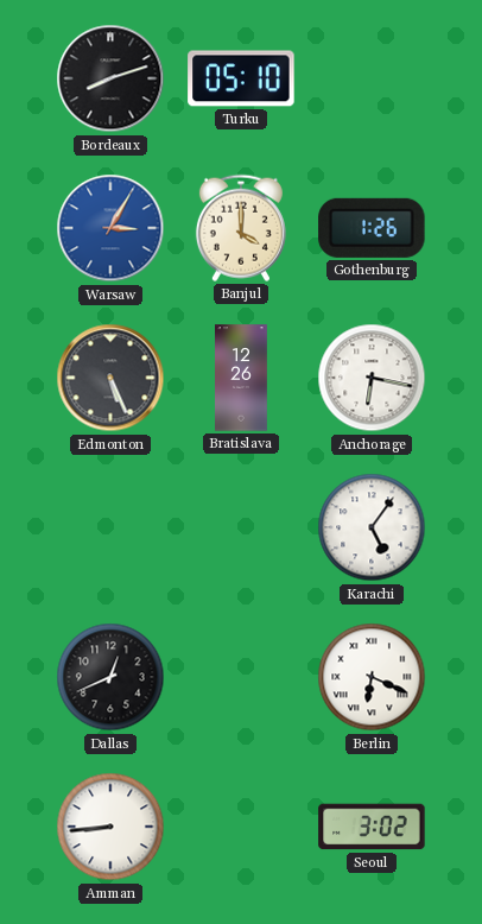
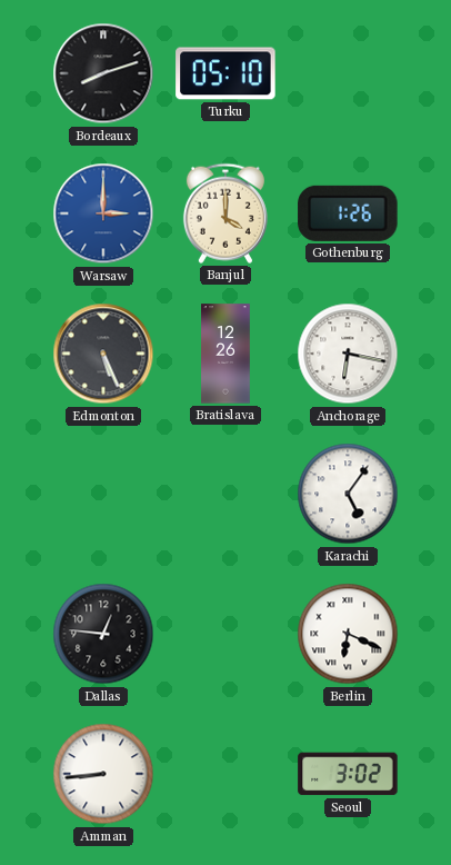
Warsaw: 3:05 -> 3:00 (103, 213)
Dallas: 12:41 -> 12:46 (103, 634)
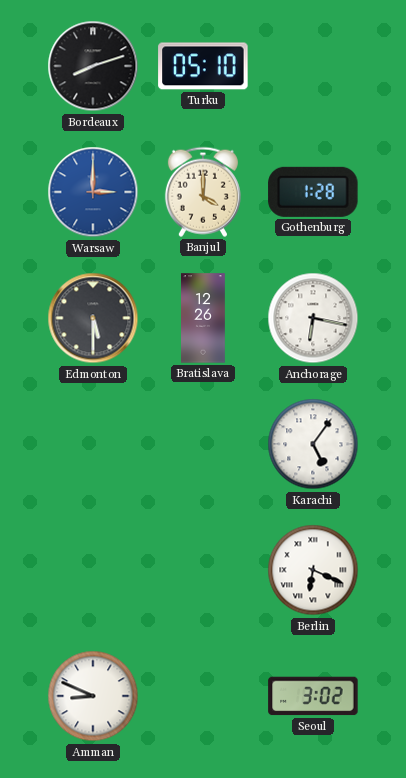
Gothenburg: 1:26 -> 1:28 (313, 192)
Edmonton: 5:26 -> 5:30 (93, 318)
Dallas: 12:46 -> none (103, 634)
Amman: 8:44 -> 8:49 (93, 696)
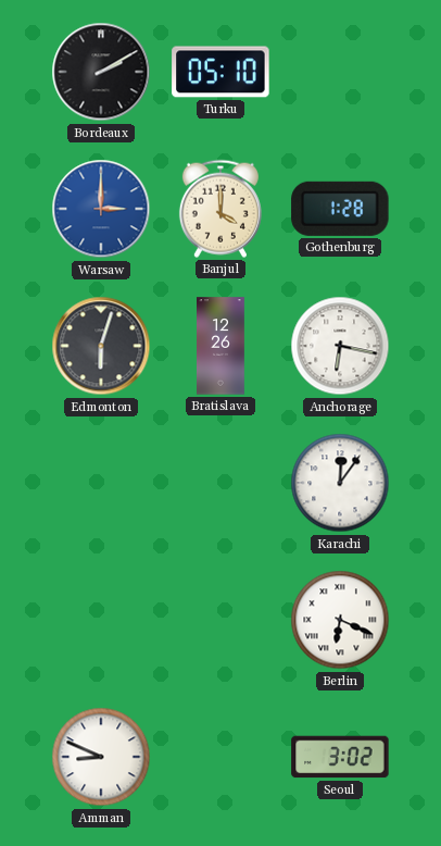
Bordeaux: 8:12 -> 2:10 (101, 72)
Edmonton: 5:30 -> 6:03 (101, 346)
Karachi: 5:06 -> 12:06 (340, 483)
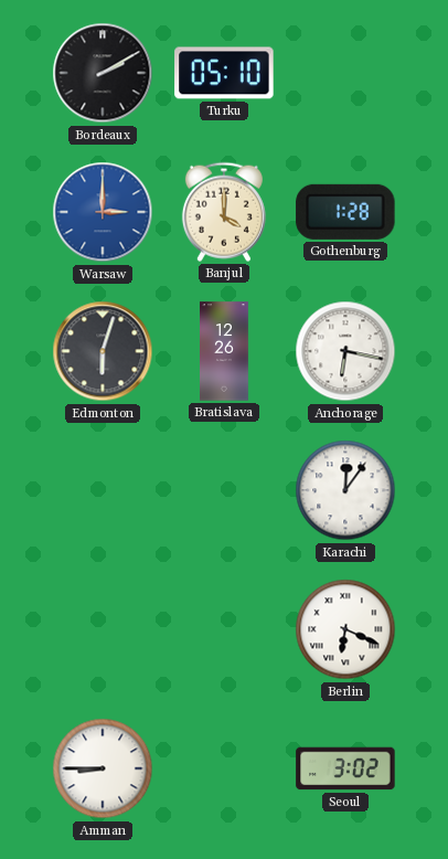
Amman: 8:49 -> 8:45 (103, 768)
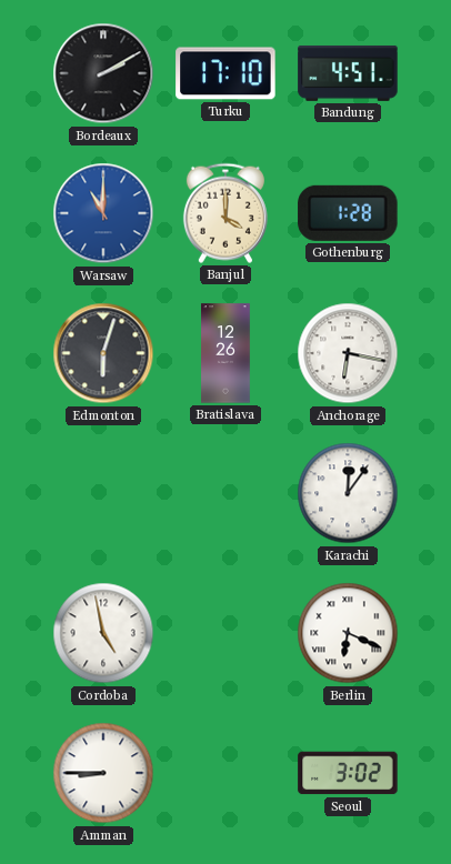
Turku: 05:10 -> 17:10 (225, 73)
Bandung: none -> 4:51 (348, 73)
Warsaw: 3:00 -> 11:00 (103, 213)
Cordoba: none -> 4:58 (103, 633)
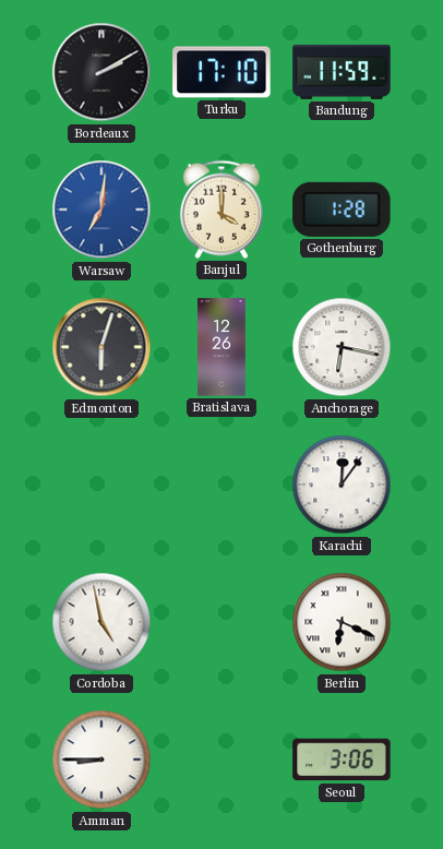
Bandung: 4:51 -> 11:59 (342, 72)
Warsaw: 11:00 -> 7:01 (101, 210)
Seoul: 3:02 -> 3:06 (342, 760)
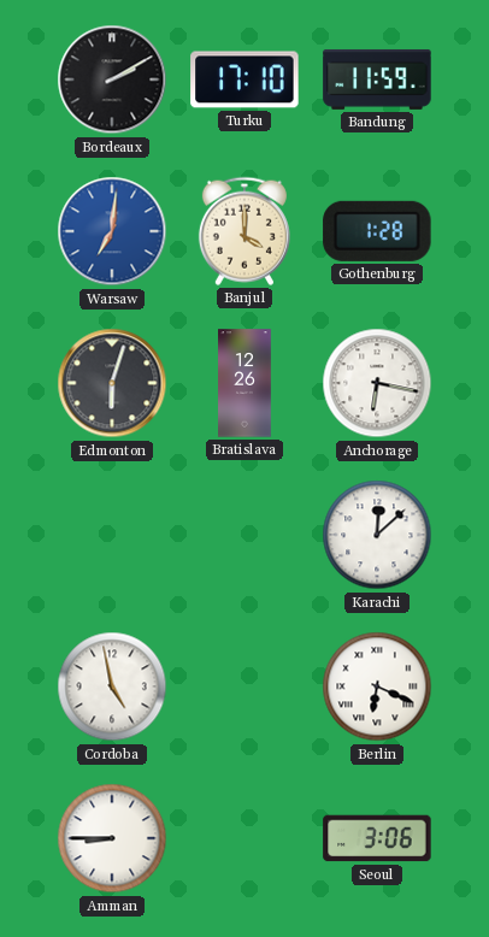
Karachi: 12:06 -> 12:08 (377, 535)
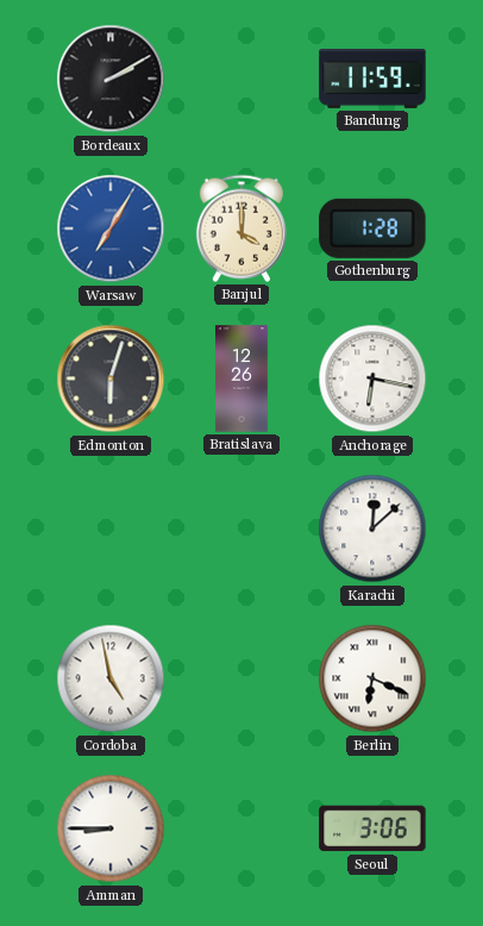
Turku: 17:10 -> none (244, 79)
Warsaw: 7:01 -> 7:05 (111, 229)
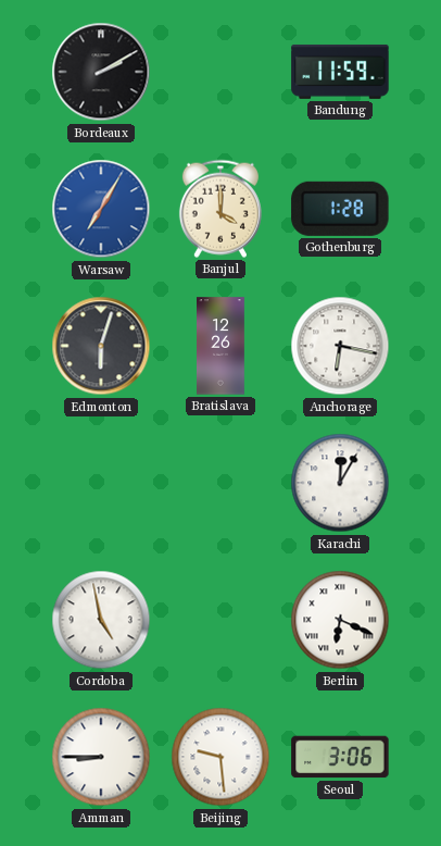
Karachi: 12:08 -> 12:05 (340, 483)
Beijing: none -> 9:29 (220, 757)
